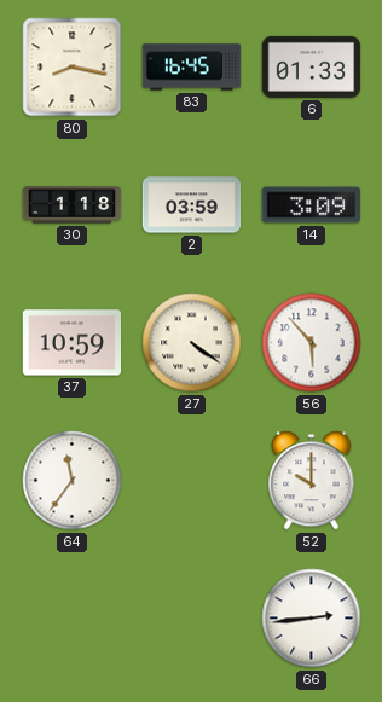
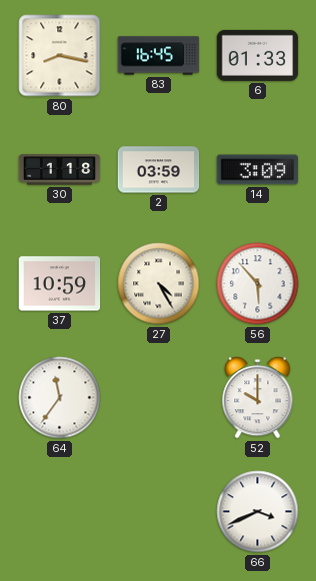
27: 4:21 -> 4:25 (159, 284)
66: 2:44 -> 3:41 (258, 512)
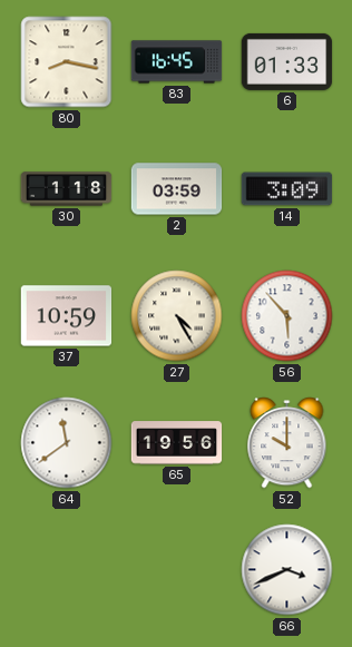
64: 11:36 -> 11:39 (67, 443)
65: none -> 19:56 (177, 443)
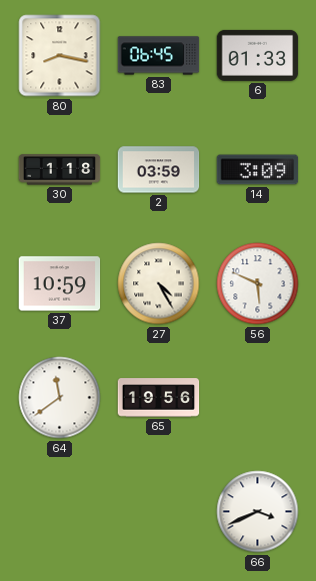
83: 16:45 -> 06:45 (159, 56)
56: 5:53 -> 5:49 (258, 284)
52: 10:00 -> none (287, 443)
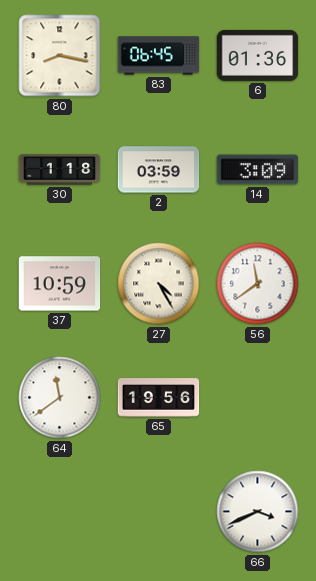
6: 01:33 -> 01:36 (258, 55)
56: 5:49 -> 11:39 (258, 284)
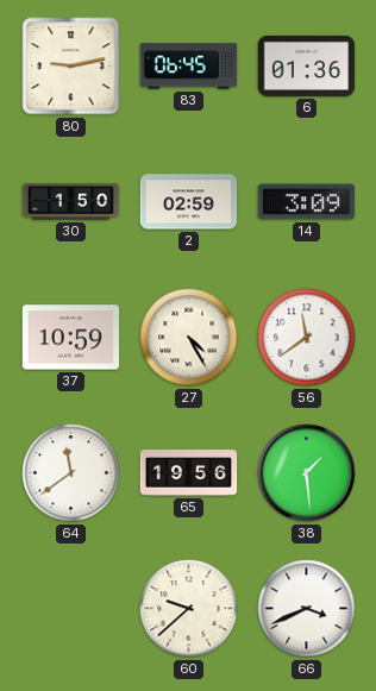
80: 8:17 -> 9:13 (71, 67)
30: 1:18 -> 1:50 (71, 202)
2: 03:59 -> 02:59 (189, 202)
38: none -> 1:29 (307, 473)
60: none -> 9:38 (189, 609)
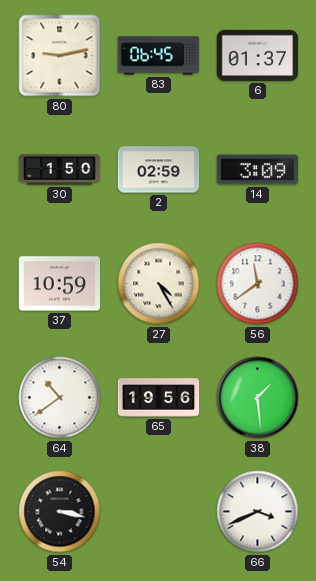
6: 01:36 -> 01:37 (258, 55)
64: 11:39 -> 10:39 (60, 398)
54: none -> 3:17 (60, 512)
60: 9:38 -> none (189, 609)
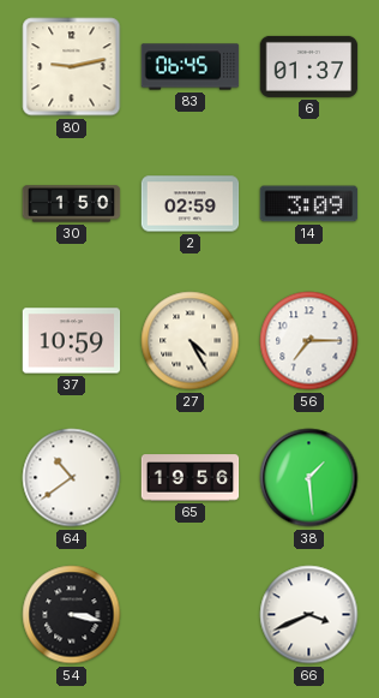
56: 11:39 -> 7:15 (309, 341)
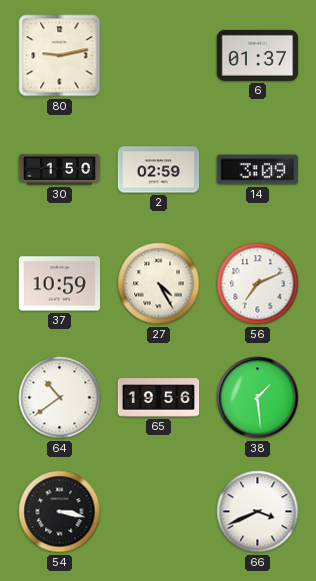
83: 06:45 -> none (191, 67)
56: 7:15 -> 7:11 (258, 284)
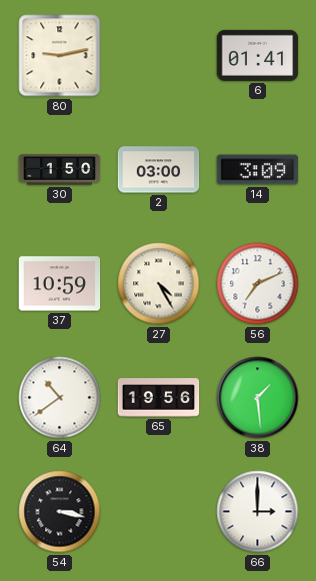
6: 01:37 -> 01:41 (258, 55)
2: 02:59 -> 03:00 (159, 170)
66: 3:41 -> 3:00 (258, 512)
